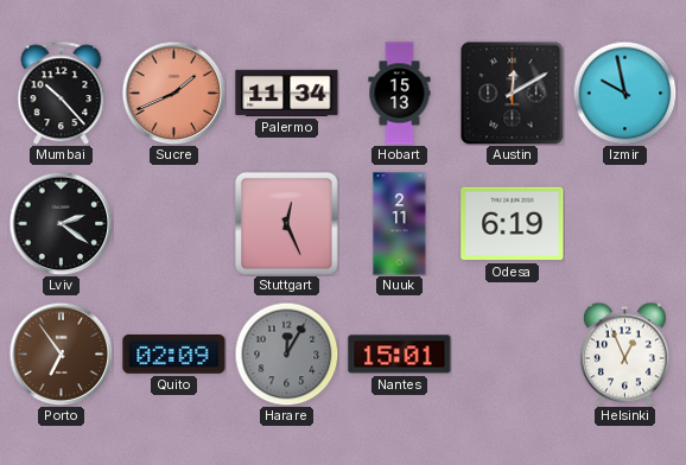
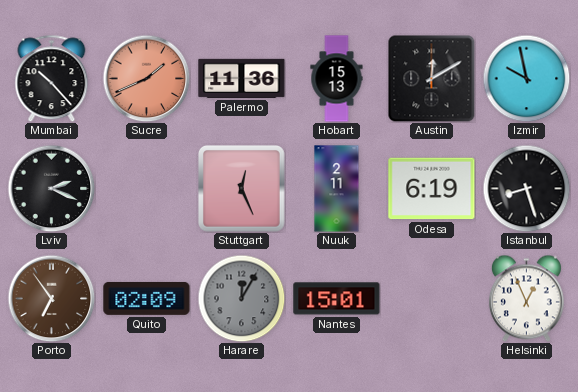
Palermo: 11:34 -> 11:36 (242, 78)
Lviv: 2:21 -> 2:19 (51, 188)
Istanbul: none -> 8:27 (526, 188)
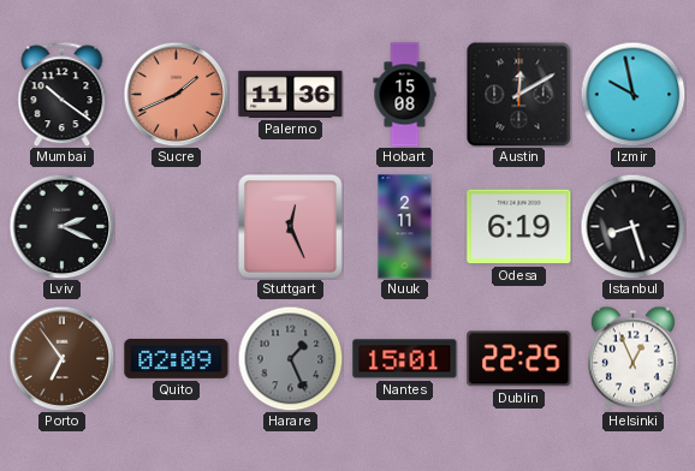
Mumbai: 10:23 -> 10:21 (63, 94)
Hobart: 15:13 -> 15:08 (405, 95)
Harare: 12:05 -> 1:26 (290, 358)
Dublin: none -> 22:25 (519, 359)
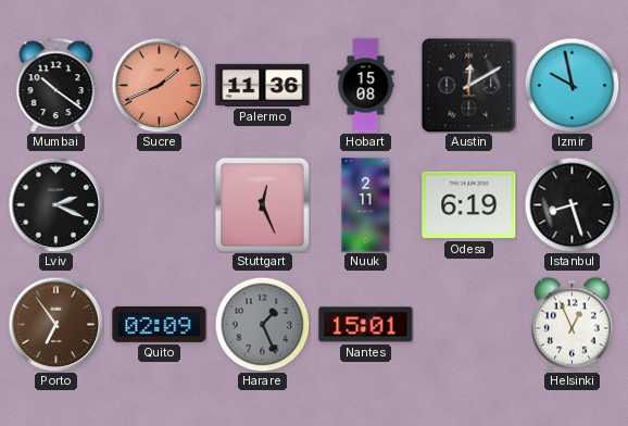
Dublin: 22:25 -> none (519, 359)
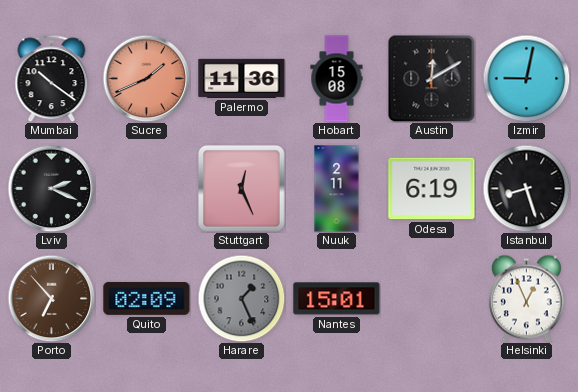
Izmir: 9:58 -> 9:02 (526, 78)
Porto: 6:54 -> 6:53 (51, 298)
